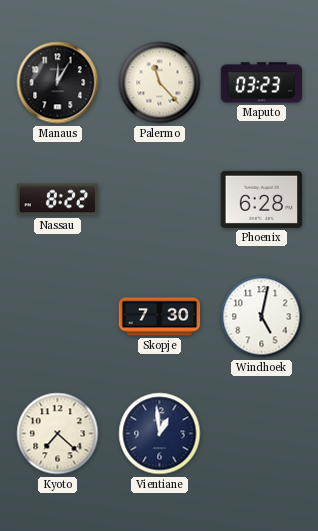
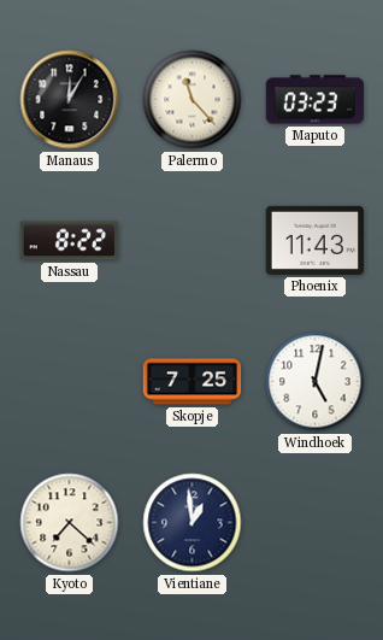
Phoenix: 6:28 -> 11:43 (314, 240)
Skopje: 7:30 -> 7:25 (193, 382)
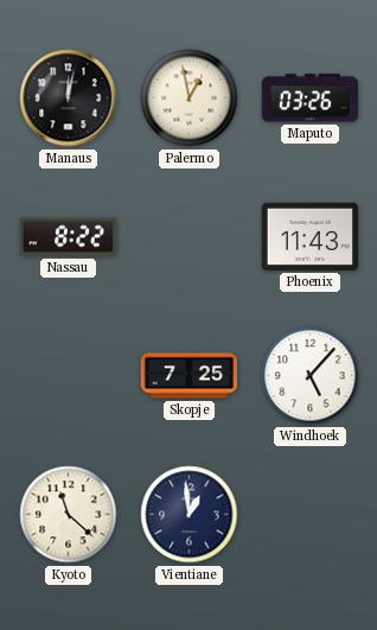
Manaus: 12:05 -> 12:02 (69, 98)
Palermo: 11:23 -> 12:58 (190, 98)
Maputo: 03:23 -> 03:26 (309, 98)
Windhoek: 5:02 -> 5:07 (311, 376)
Kyoto: 7:22 -> 11:22 (69, 515)
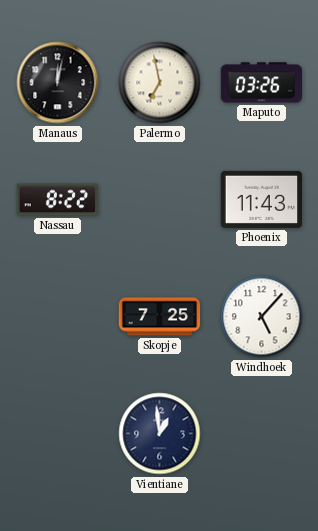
Palermo: 12:58 -> 6:58 (160, 83)
Kyoto: 11:22 -> none (69, 515)
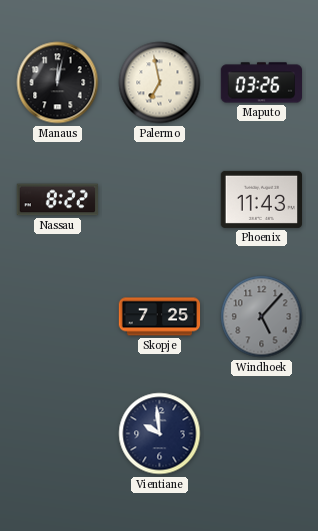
Windhoek dial: white -> grey (262, 317)
Vientiane: 12:59 -> 9:59 (160, 434)
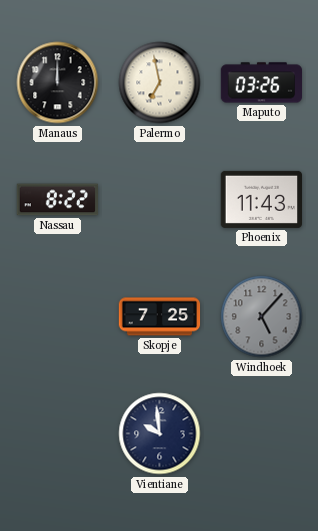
Manaus: 12:02 -> 12:00 (58, 83)
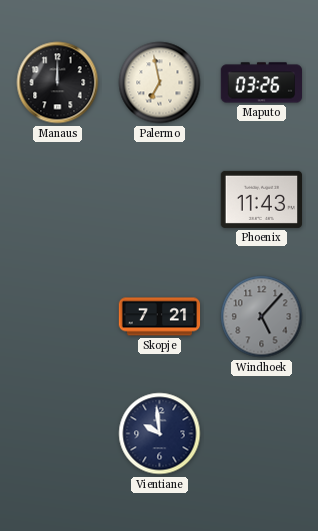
Nassau: 8:22 -> none (57, 200)
Skopje: 7:25 -> 7:21 (160, 317)
